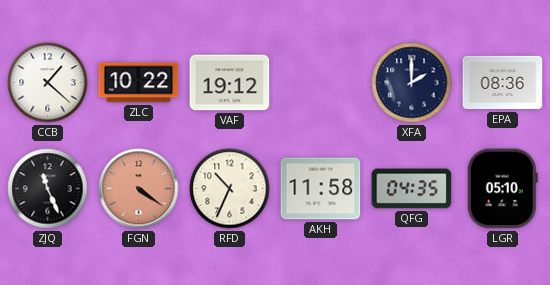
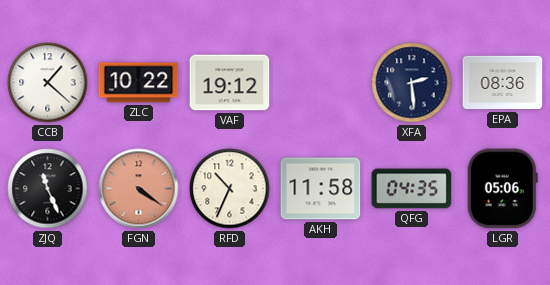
XFA: 2:00 -> 2:29 (412, 83)
LGR: 05:10 -> 05:06 (502, 189)
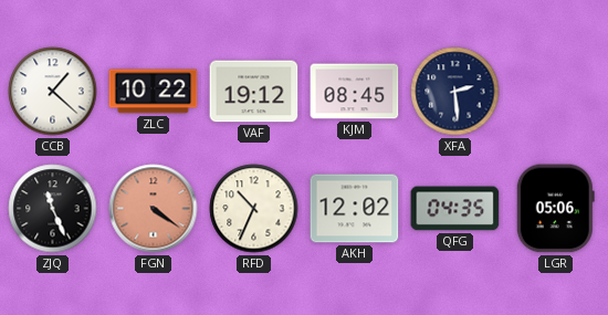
KJM: none -> 08:45 (355, 92)
EPA: 08:36 -> none (503, 83)
AKH: 11:58 -> 12:02 (355, 209)
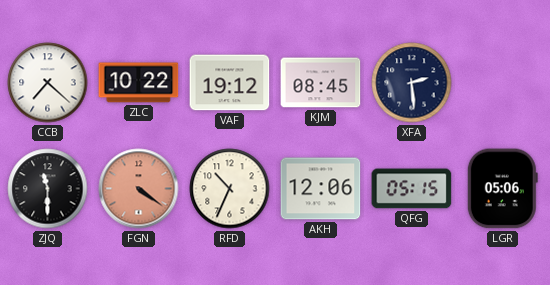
CCB: 1:22 -> 7:22 (48, 83)
ZJQ: 11:26 -> 11:30 (48, 189)
AKH: 12:02 -> 12:06 (321, 189)
QFG: 04:35 -> 05:15 (412, 189)
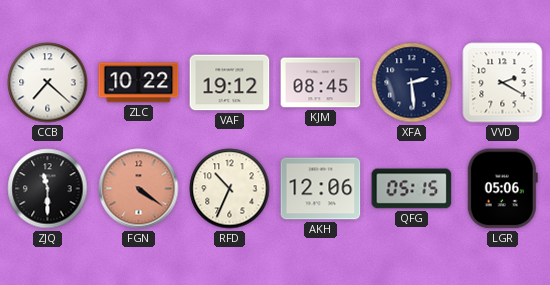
VVD: none -> 2:20 (503, 83)
